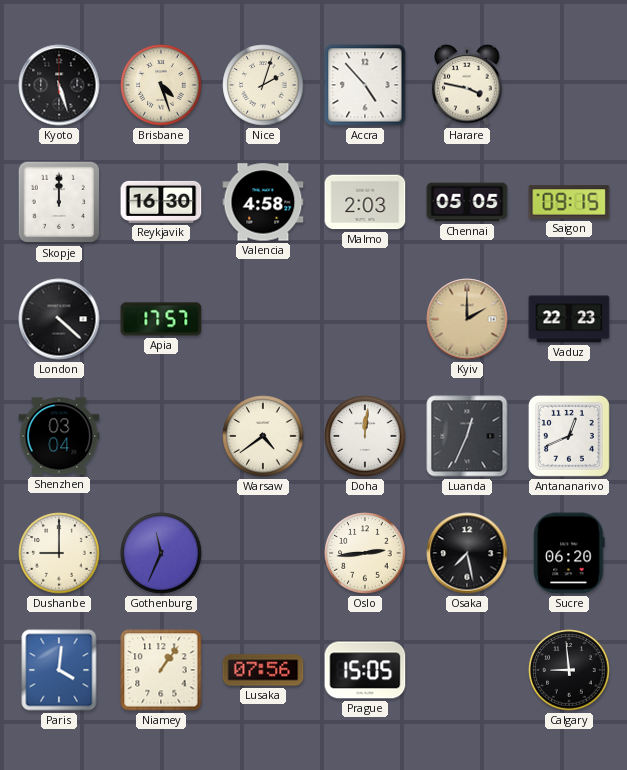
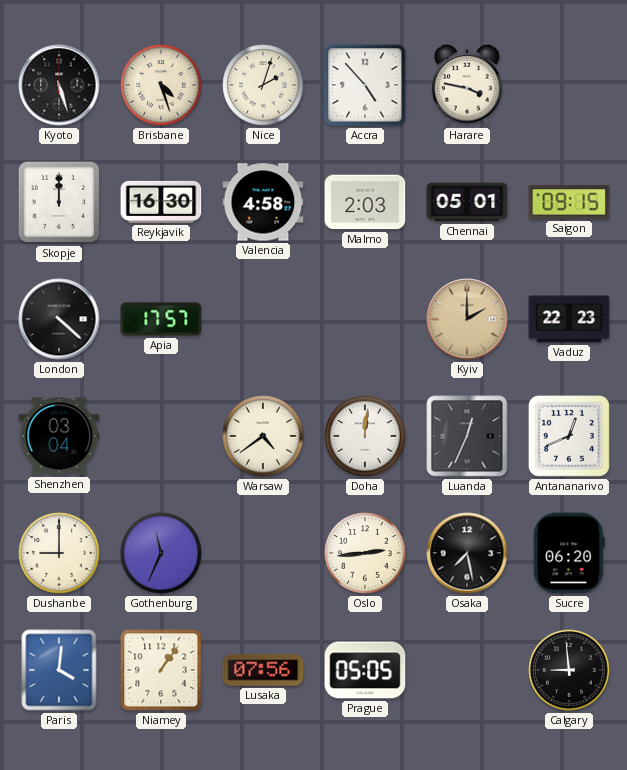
Chennai: 05:05 -> 05:01 (467, 202)
Prague: 15:05 -> 05:05 (365, 670)
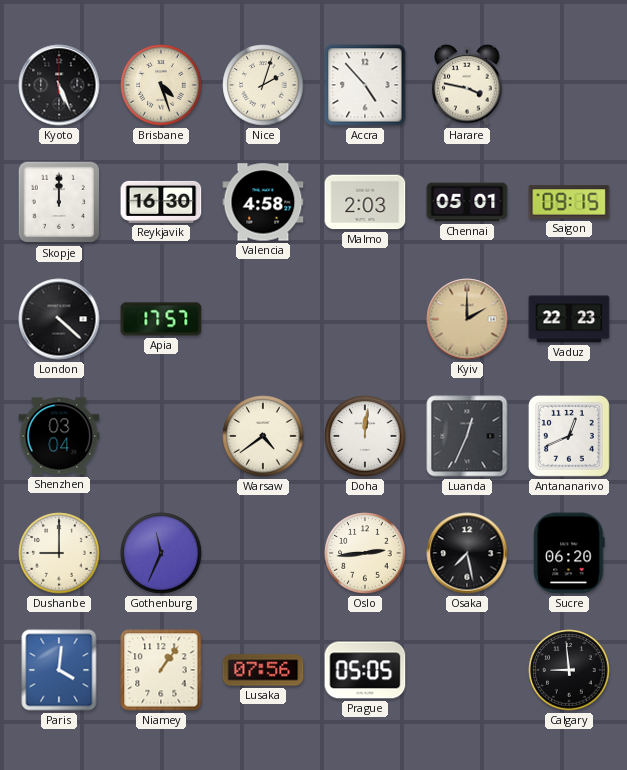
Kyoto: 5:27 -> 5:26 (59, 85)
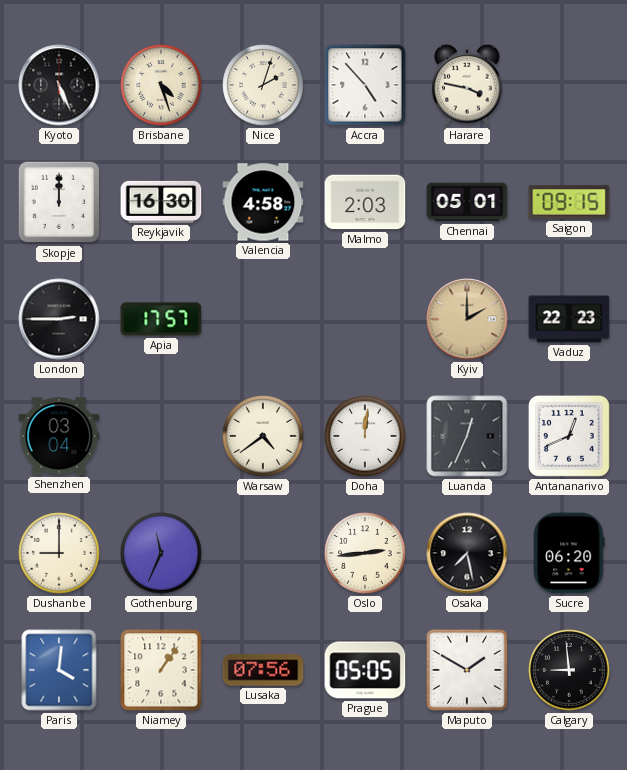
London: 4:22 -> 2:45 (59, 319)
Maputo: none -> 1:50 (467, 670)
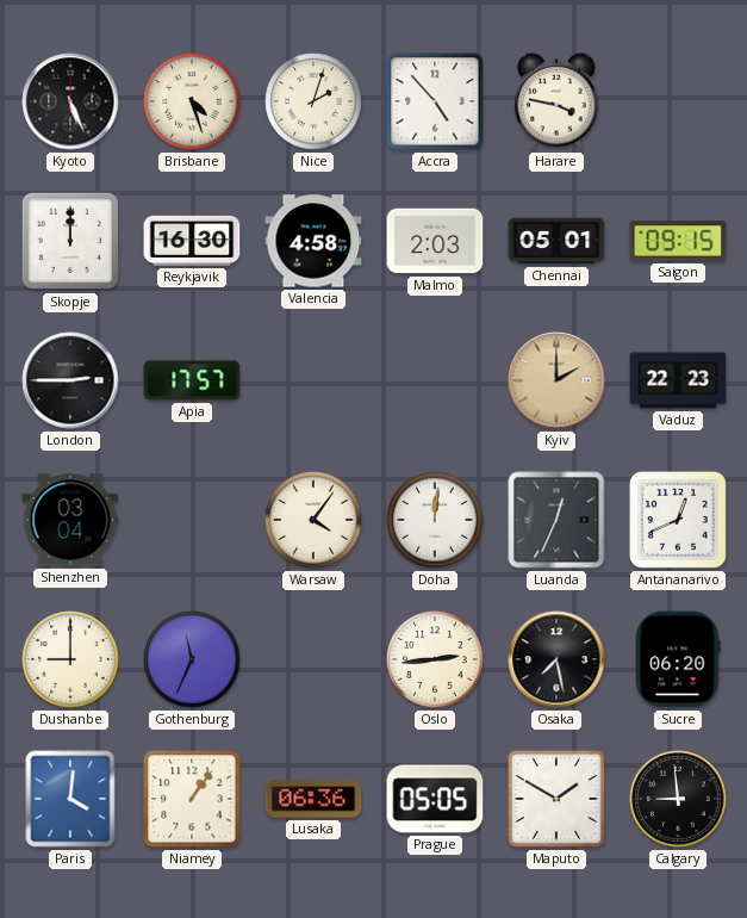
Warsaw: 4:39 -> 4:06 (313, 520)
Lusaka: 07:56 -> 06:36 (313, 799)
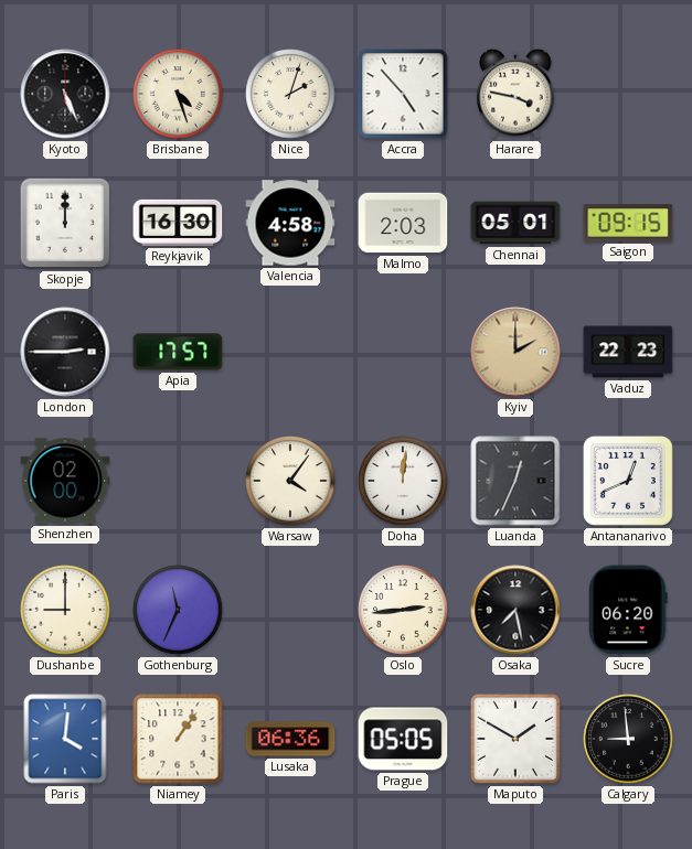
Shenzhen: 03:04 -> 02:00 (65, 481)
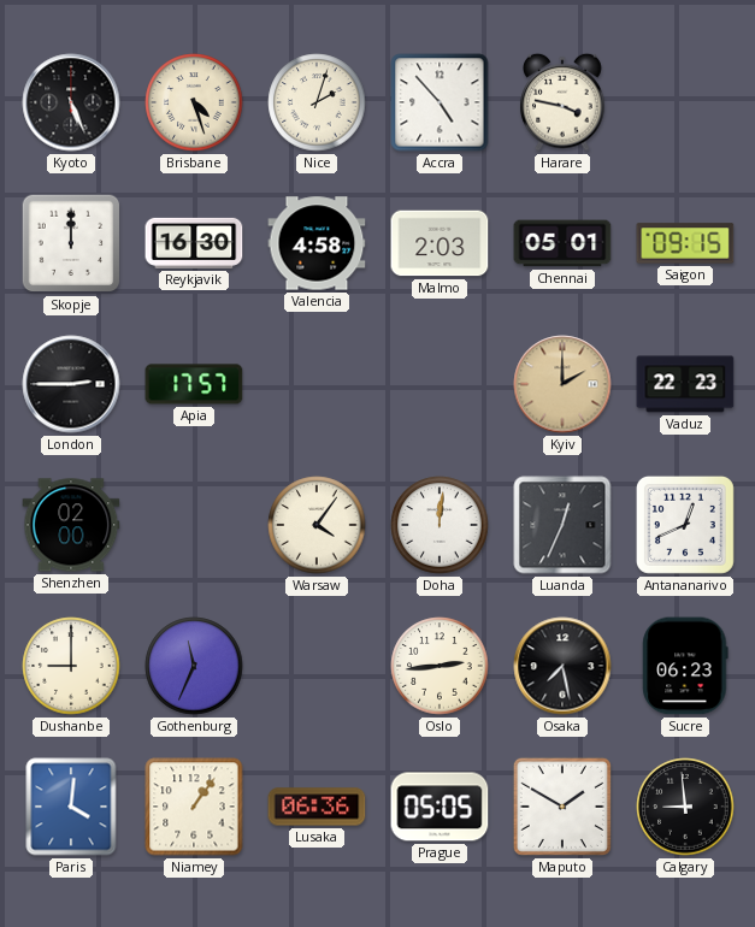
Sucre: 06:20 -> 06:23 (685, 666)
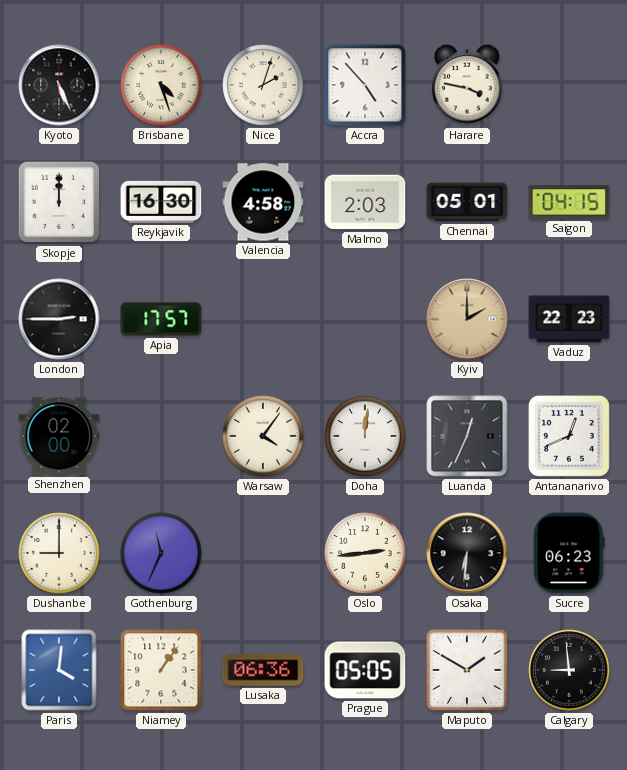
Saigon: 09:15 -> 04:15 (569, 202)
Osaka: 7:28 -> 6:31 (467, 553)
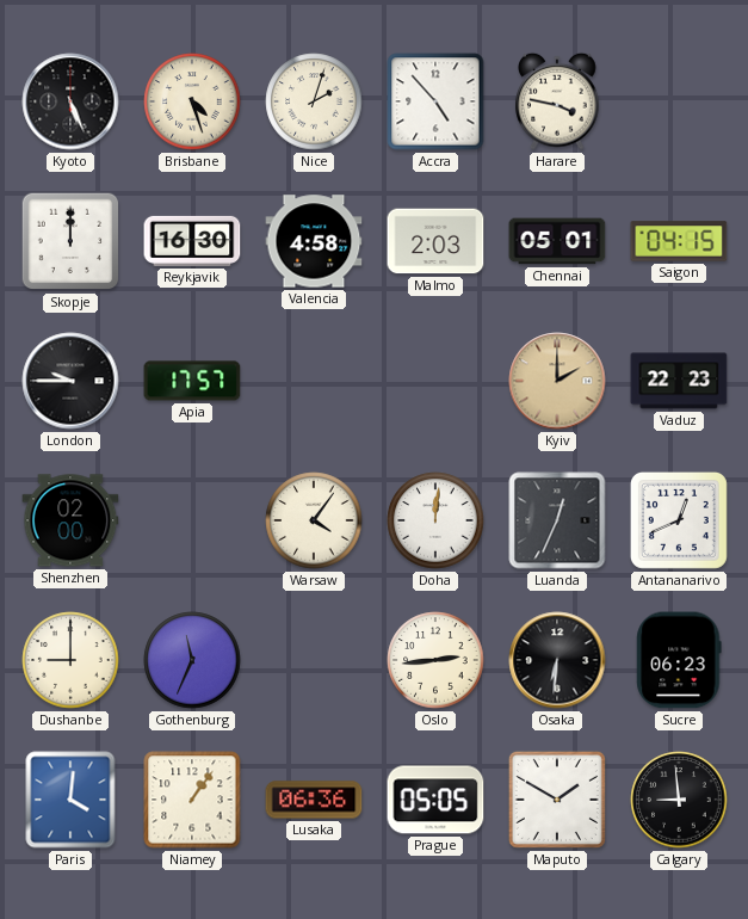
London: 2:45 -> 9:45 (70, 381)
